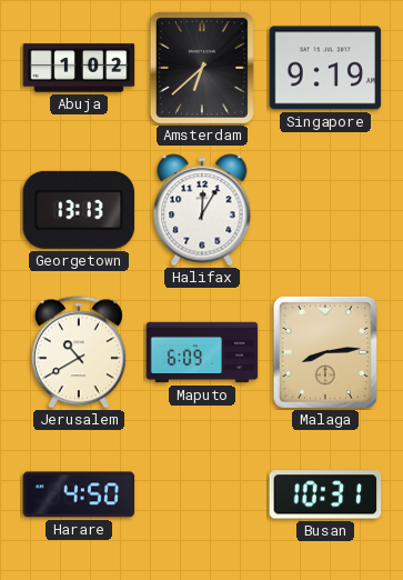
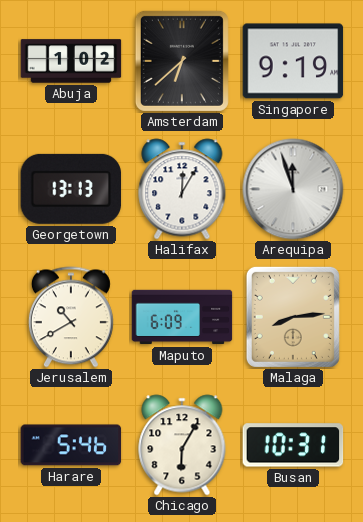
Arequipa: none -> 11:57 (293, 189)
Harare: 4:50 -> 5:46 (71, 445)
Chicago: none -> 6:05 (182, 445)
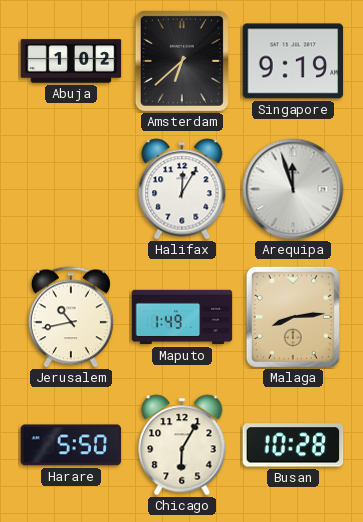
Georgetown: 13:13 -> none (71, 189)
Jerusalem: 10:40 -> 10:43 (71, 317)
Maputo: 6:09 -> 1:49 (182, 317)
Harare: 5:46 -> 5:50 (71, 445)
Busan: 10:31 -> 10:28 (293, 445)
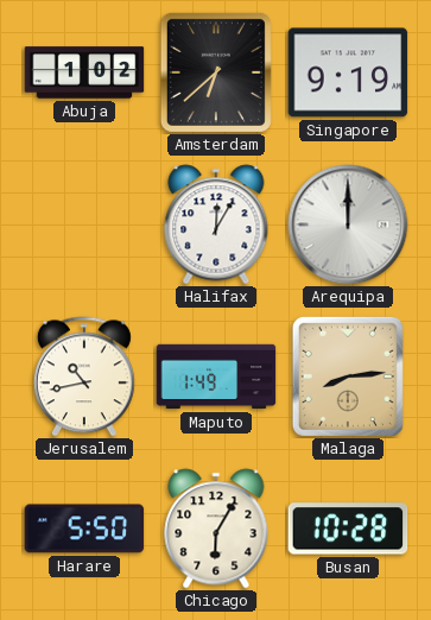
Arequipa: 11:57 -> 12:00 (348, 224)
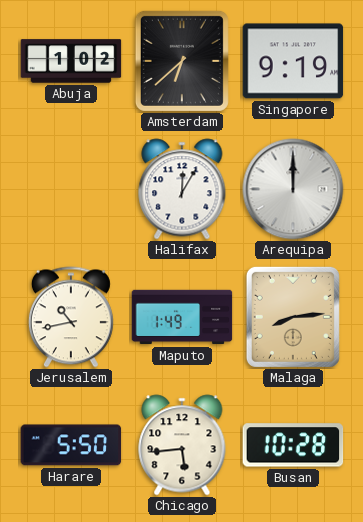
Chicago: 6:05 -> 5:44 (182, 445)
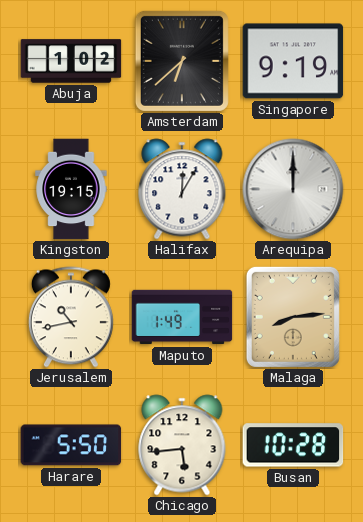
Kingston: none -> 19:15 (71, 189)
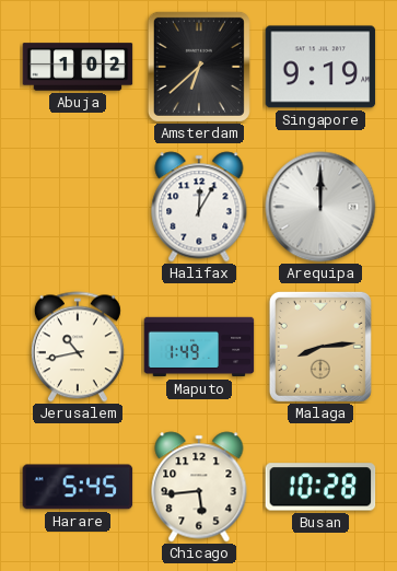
Kingston: 19:15 -> none (71, 189)
Harare: 5:50 -> 5:45 (78, 487)
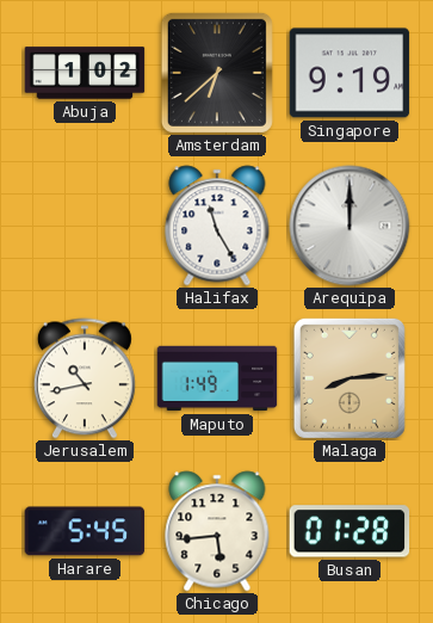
Halifax: 12:05 -> 11:25 (217, 226)
Busan: 10:28 -> 01:28 (350, 531)
